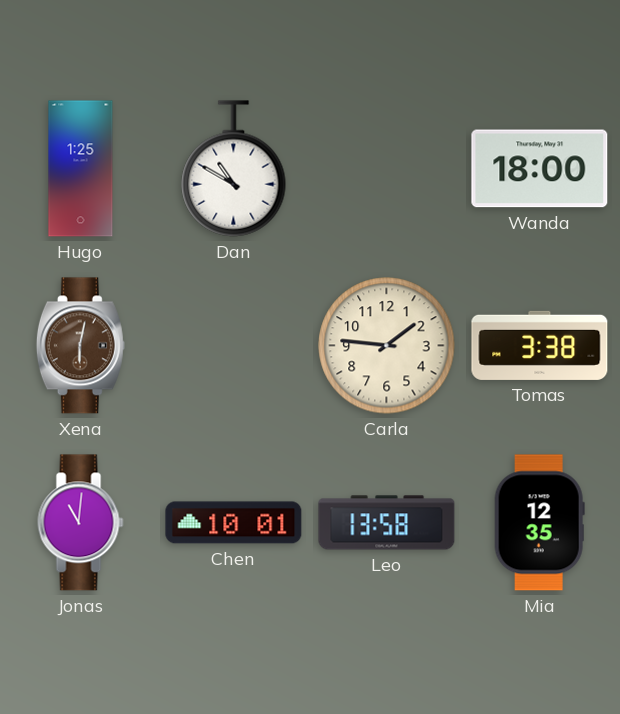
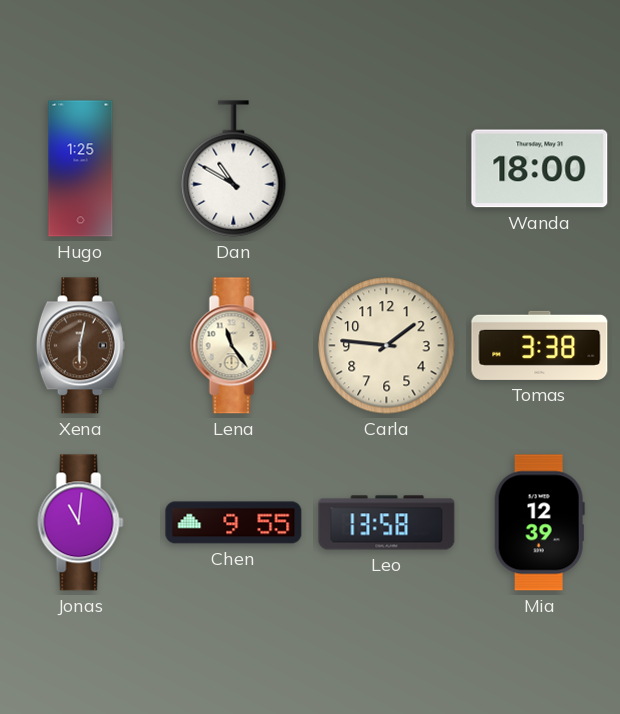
Lena: none -> 11:24 (234, 346)
Chen: 10:01 -> 9:55 (234, 523)
Mia: 12:35 -> 12:39 (539, 523)
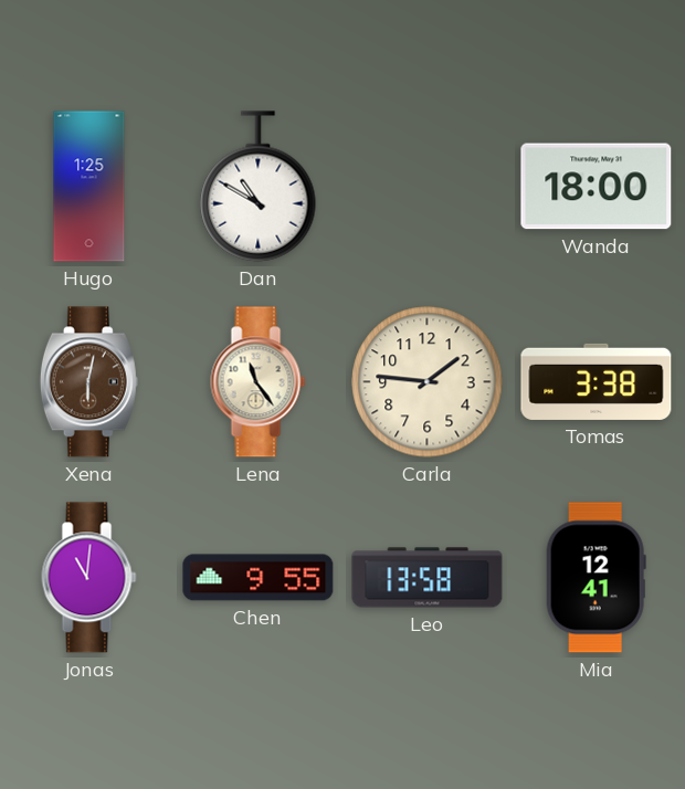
Mia: 12:39 -> 12:41 (596, 578)
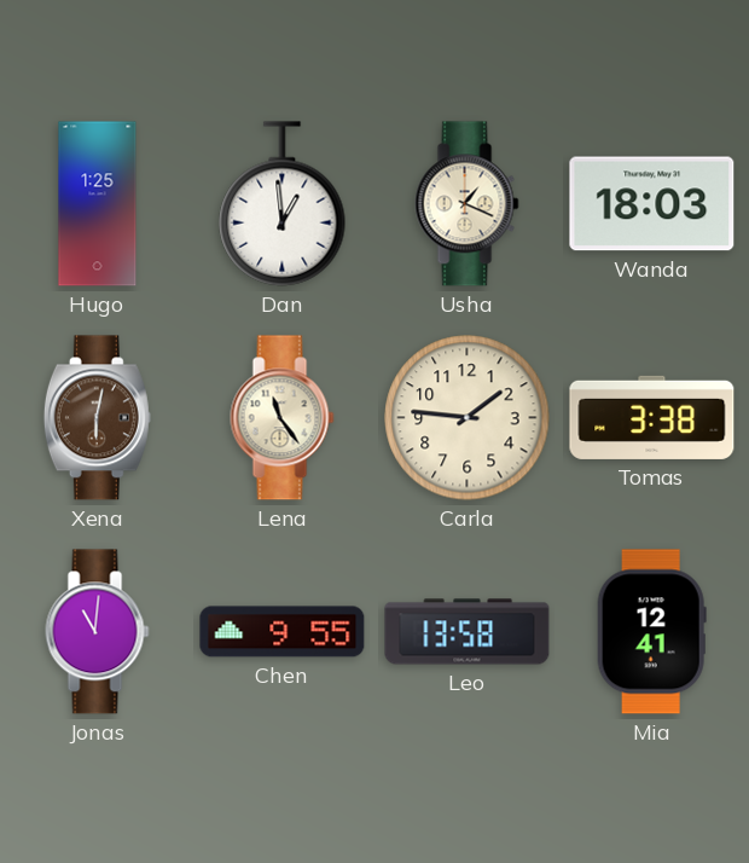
Dan: 10:50 -> 12:59 (283, 204)
Usha: none -> 1:19 (468, 204)
Wanda: 18:00 -> 18:03 (652, 204)
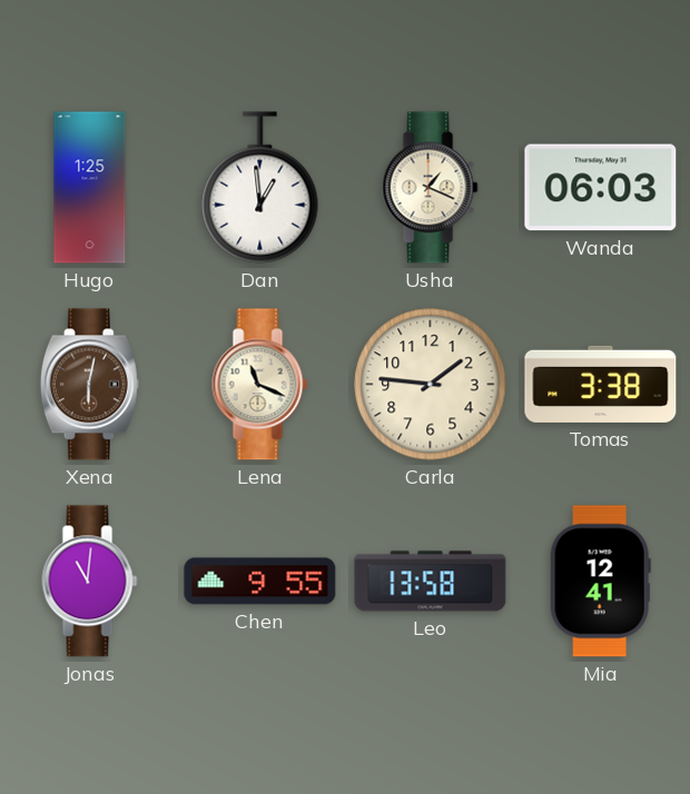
Wanda: 18:03 -> 06:03 (601, 188)
Lena: 11:24 -> 11:19 (260, 385)
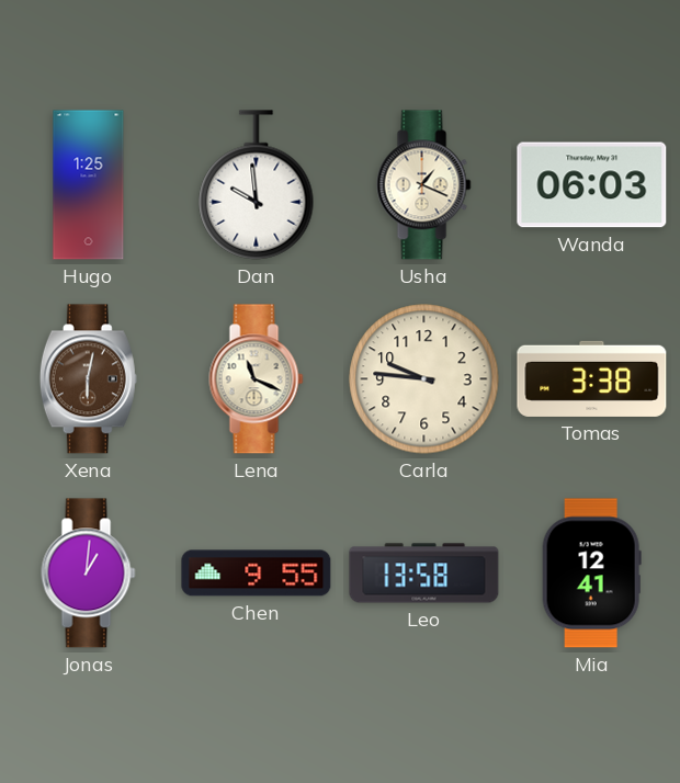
Dan: 12:59 -> 9:59 (257, 185)
Carla: 1:46 -> 9:46 (424, 379)
Jonas: 11:01 -> 1:01 (89, 574)
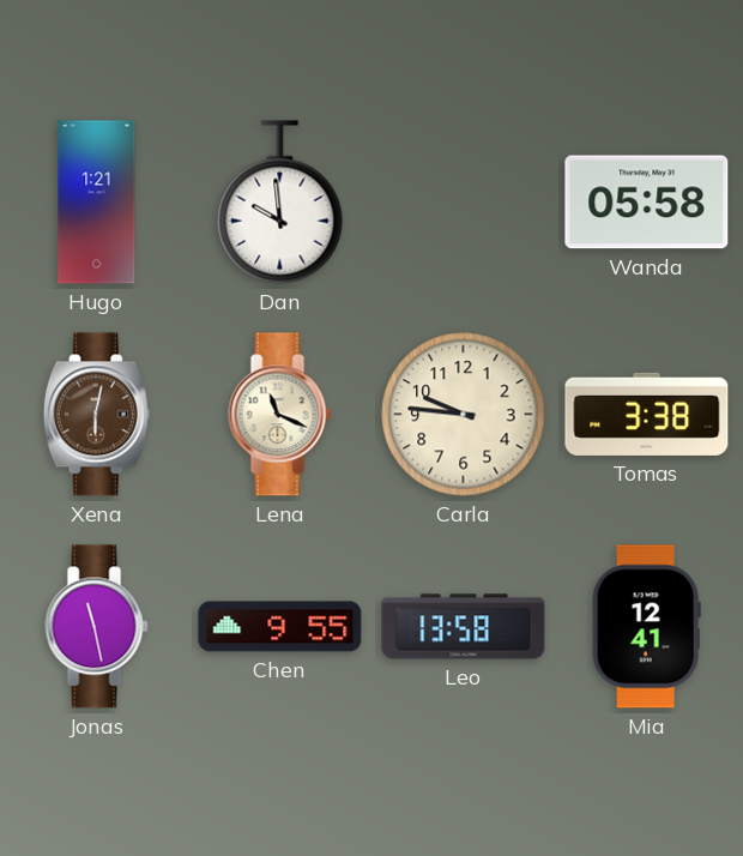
Hugo: 1:25 -> 1:21 (97, 203)
Usha: 1:19 -> none (424, 185)
Wanda: 06:03 -> 05:58 (647, 203)
Jonas: 1:01 -> 11:28 (97, 627)
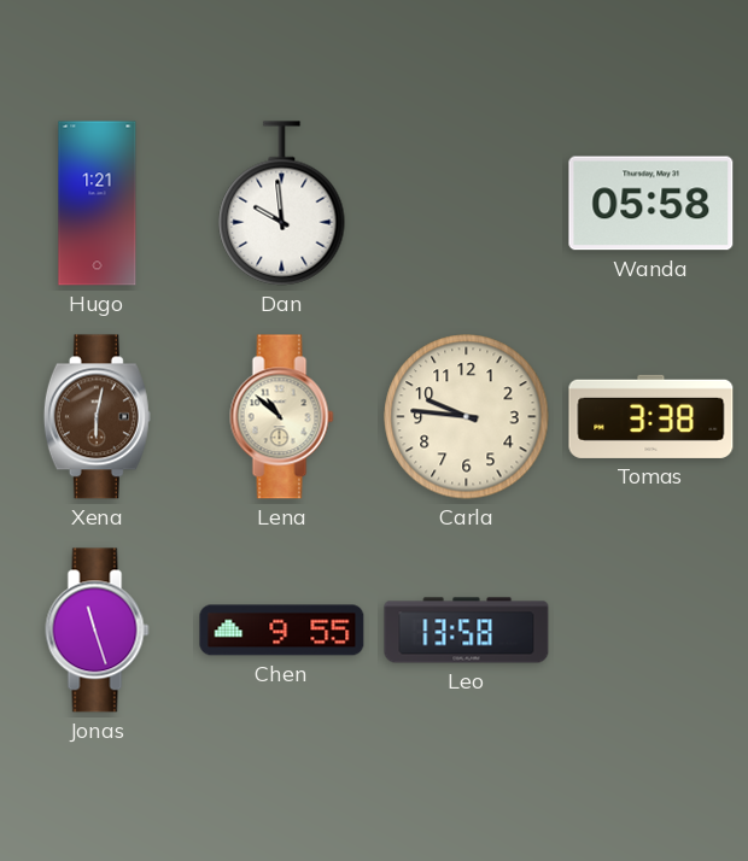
Lena: 11:19 -> 10:52 (282, 417)
Jonas: 11:28 -> 11:27 (98, 631)
Mia: 12:41 -> none (646, 627)
